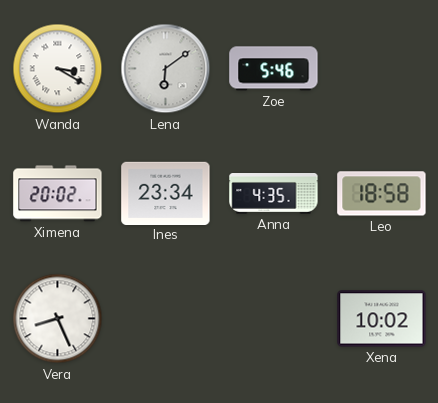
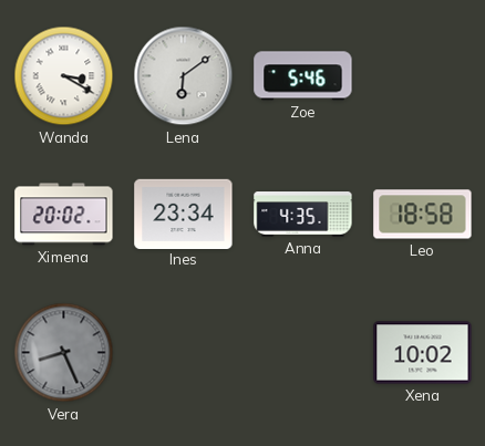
Vera dial: white -> grey (64, 353)
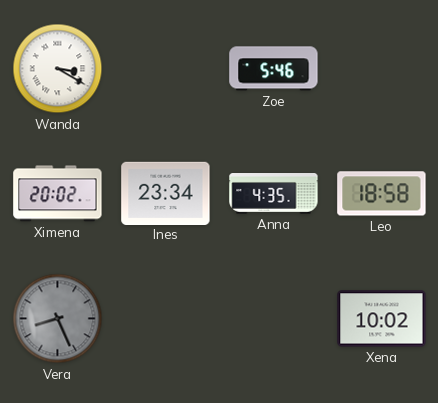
Lena: 6:09 -> none (184, 76)
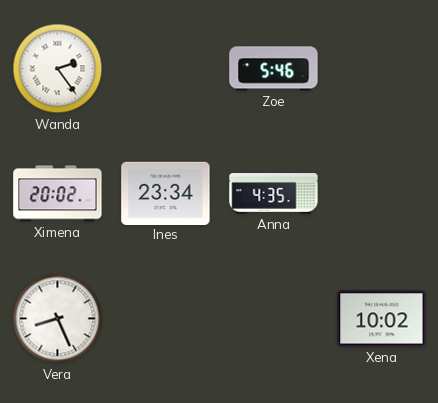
Wanda: 3:20 -> 2:24 (58, 69)
Leo: 18:58 -> none (382, 194)
Vera dial: grey -> white (58, 319)
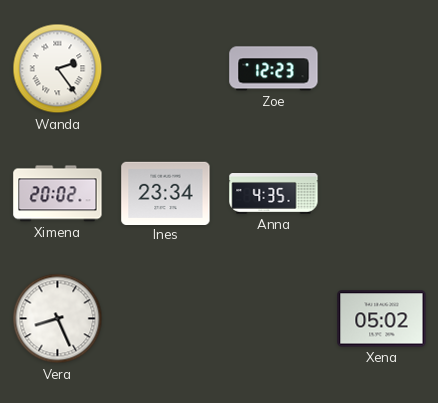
Zoe: 5:46 -> 12:23 (274, 69)
Xena: 10:02 -> 05:02 (382, 319)
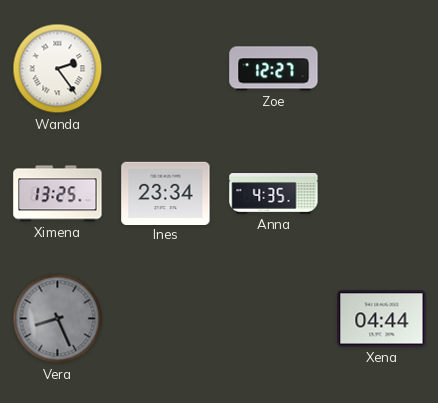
Zoe: 12:23 -> 12:27 (274, 69)
Ximena: 20:02 -> 13:25 (58, 194)
Vera dial: white -> grey (58, 319)
Xena: 05:02 -> 04:44 (382, 319)
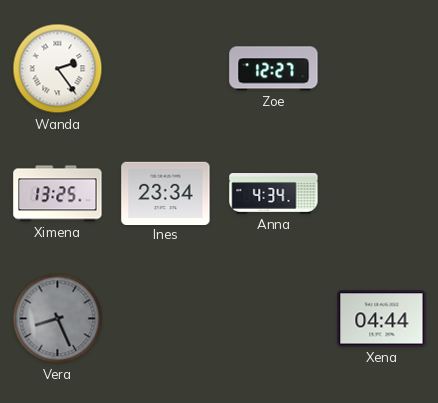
Anna: 4:35 -> 4:34 (274, 194)
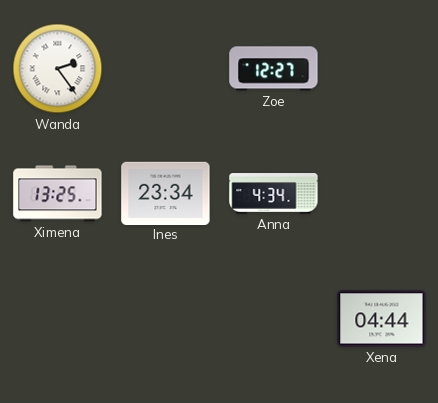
Vera: 8:26 -> none (58, 319)
